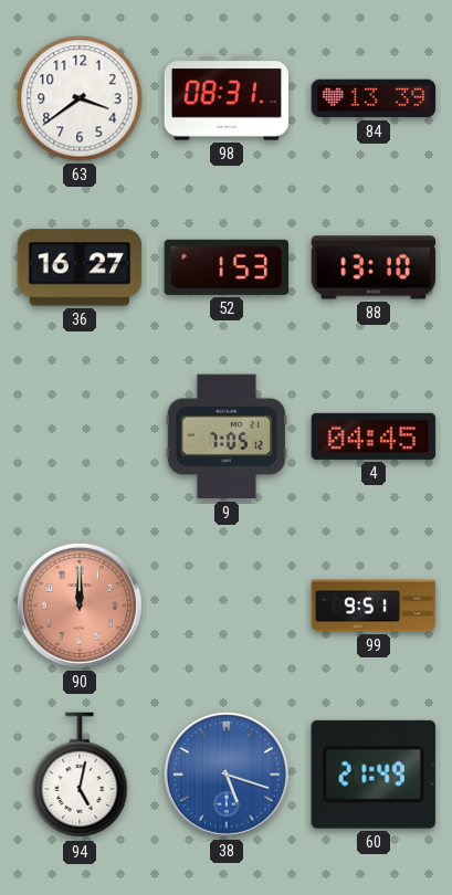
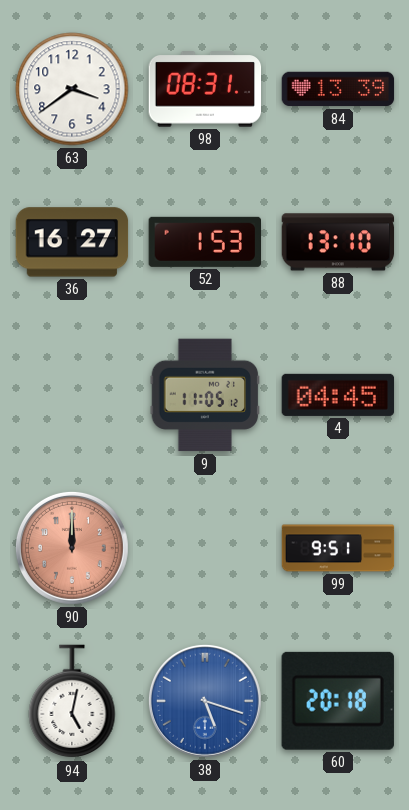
9: 7:05 -> 11:05 (205, 395)
60: 21:49 -> 20:18 (338, 701)
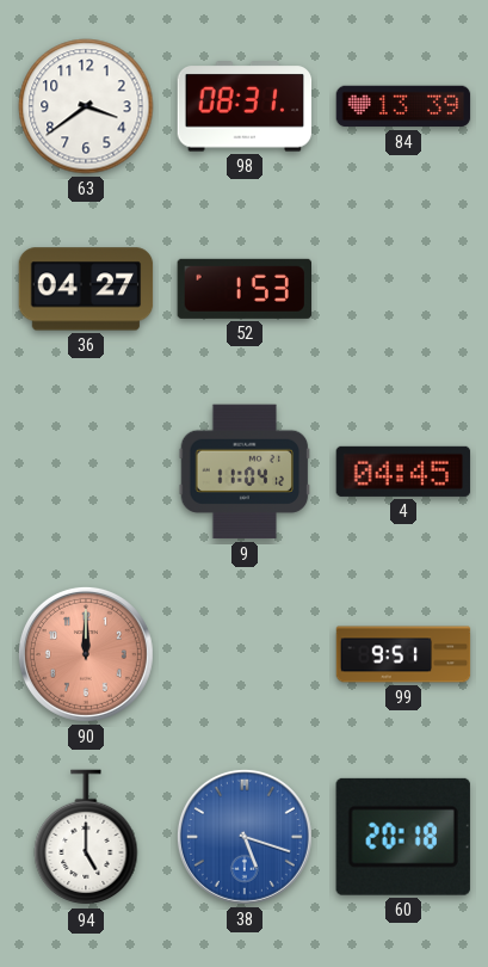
36: 16:27 -> 04:27 (86, 289)
88: 13:10 -> none (338, 242)
9: 11:05 -> 11:04 (245, 472)
94: 5:02 -> 5:00 (86, 838)
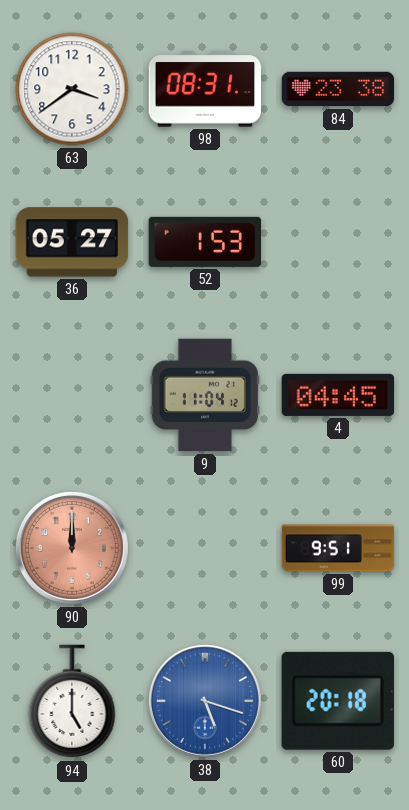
84: 13:39 -> 23:38 (338, 89)
36: 04:27 -> 05:27 (72, 242)
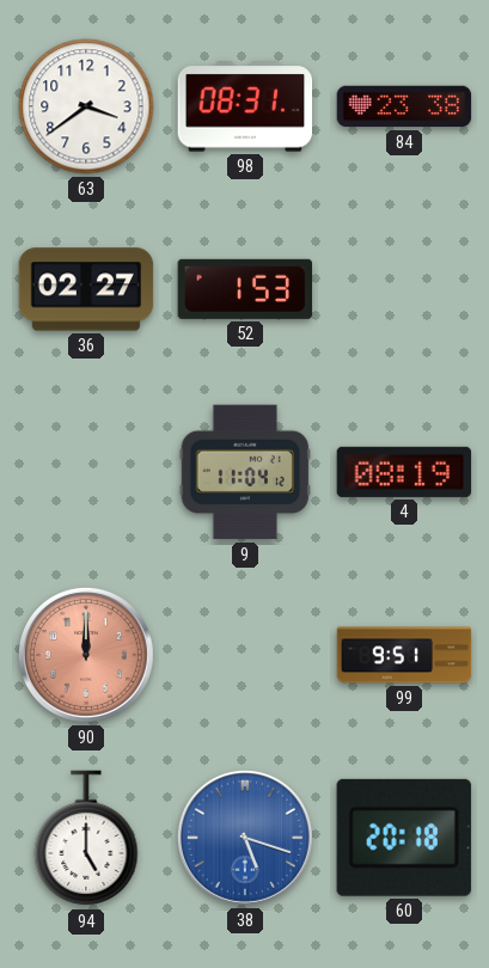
36: 05:27 -> 02:27 (86, 289)
4: 04:45 -> 08:19 (404, 472)
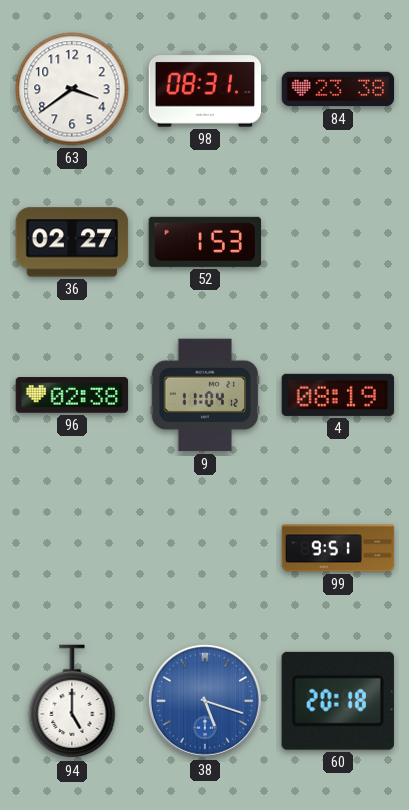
96: none -> 02:38 (72, 395)
90: 12:00 -> none (86, 655)
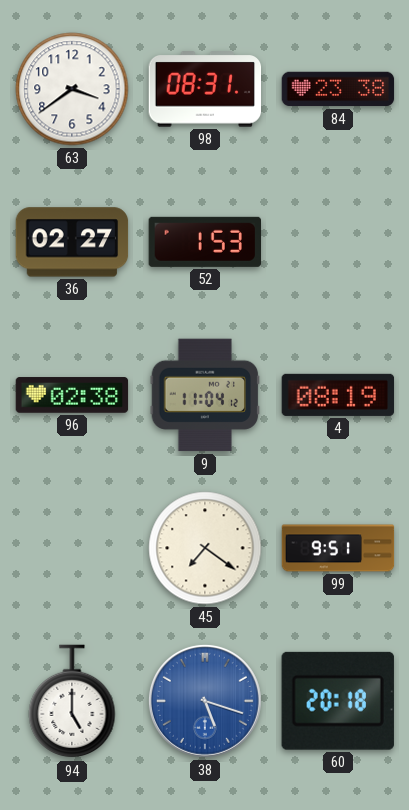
45: none -> 7:21 (205, 548)
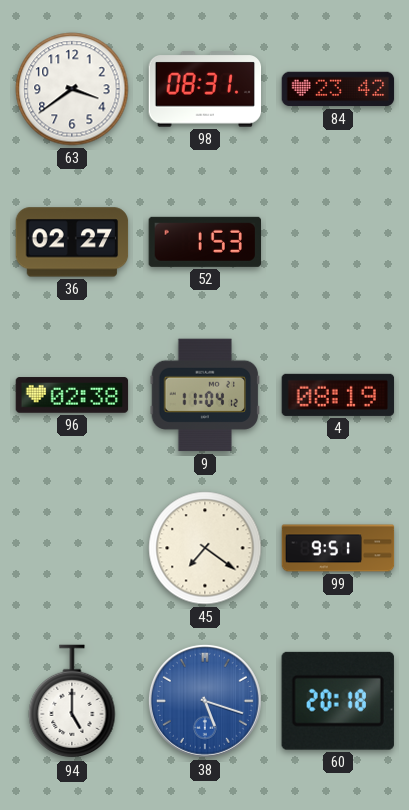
84: 23:38 -> 23:42 (338, 89)
